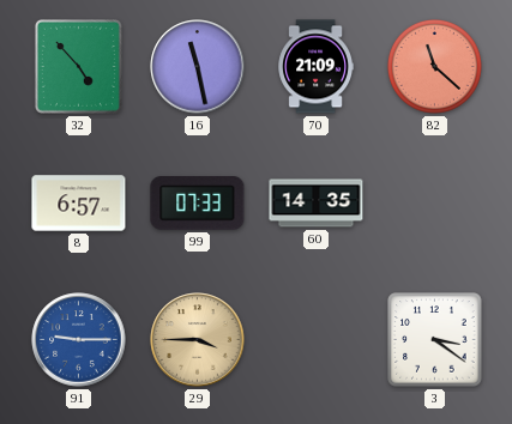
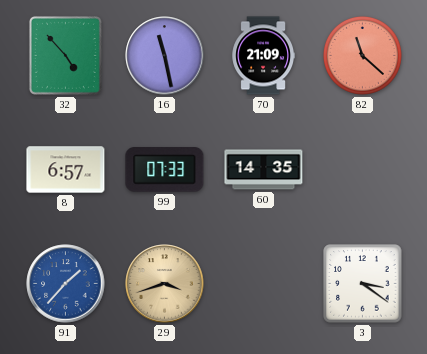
91: 9:15 -> 1:37 (66, 284)
29: 3:45 -> 3:42 (165, 284)
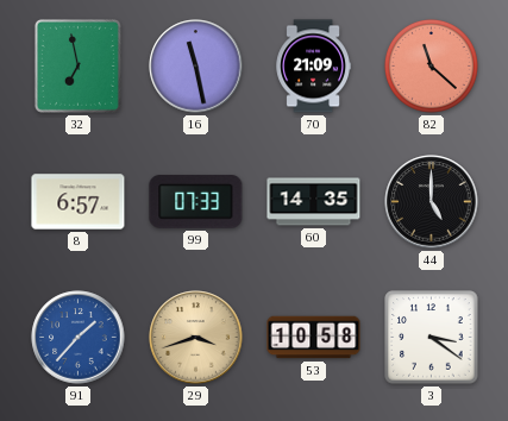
32: 4:53 -> 6:58 (77, 65)
44: none -> 5:00 (432, 202)
53: none -> 10:58 (314, 338)
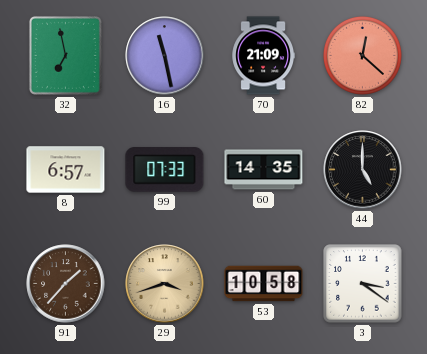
82: 11:22 -> 12:22 (362, 55)
91 dial: blue -> brown (66, 284)
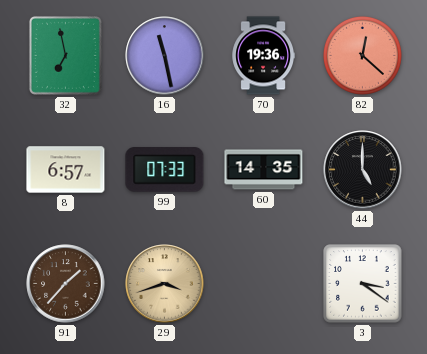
70: 21:09 -> 19:36 (263, 56)
53: 10:58 -> none (264, 284)
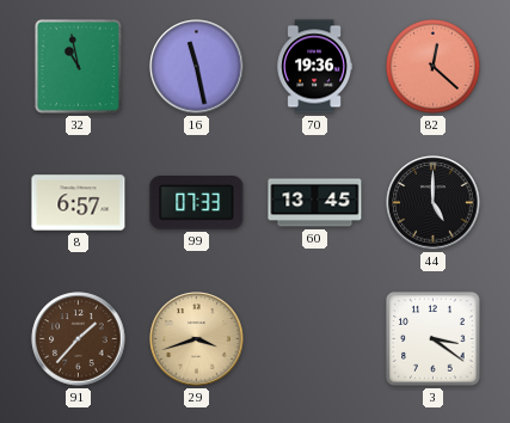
32: 6:58 -> 10:58 (78, 66)
60: 14:35 -> 13:45 (315, 203)
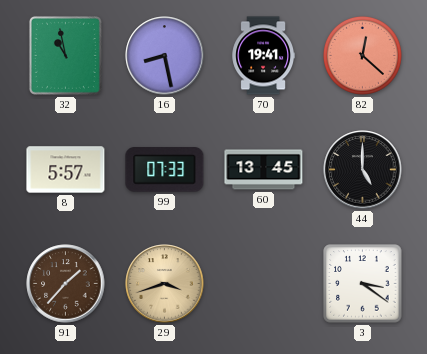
16: 11:28 -> 8:28 (165, 56)
70: 19:36 -> 19:41 (263, 56)
8: 6:57 -> 5:57 (66, 170)
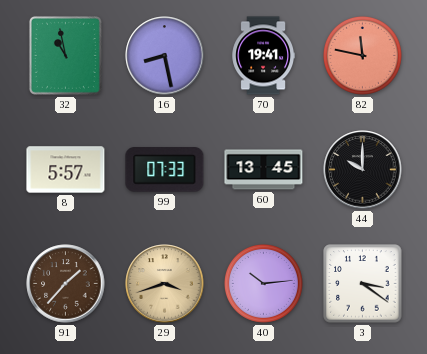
82: 12:22 -> 11:47 (362, 55)
44: 5:00 -> 10:00 (363, 170)
40: none -> 10:14 (263, 283)
